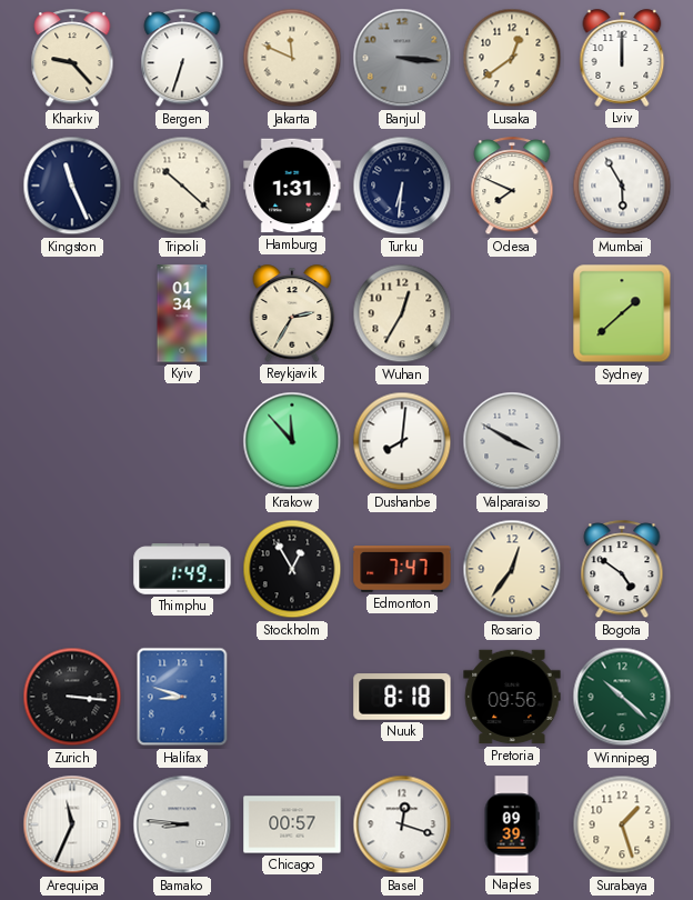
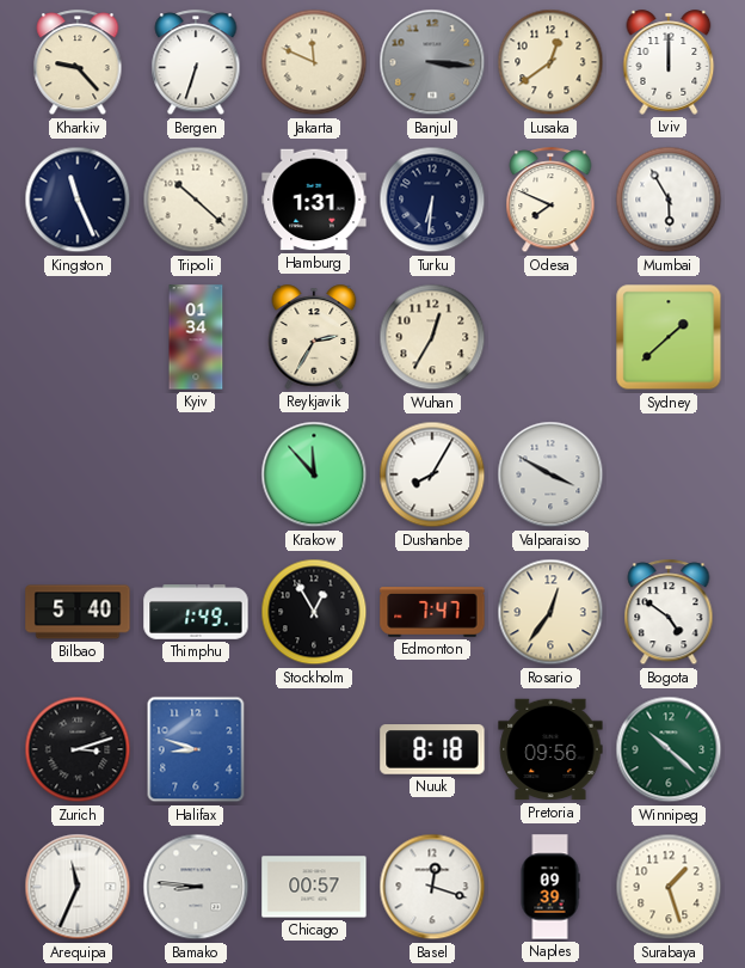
Dushanbe: 8:01 -> 8:05 (432, 474)
Bilbao: none -> 5:40 (78, 612)
Zurich: 3:16 -> 3:12 (78, 749)
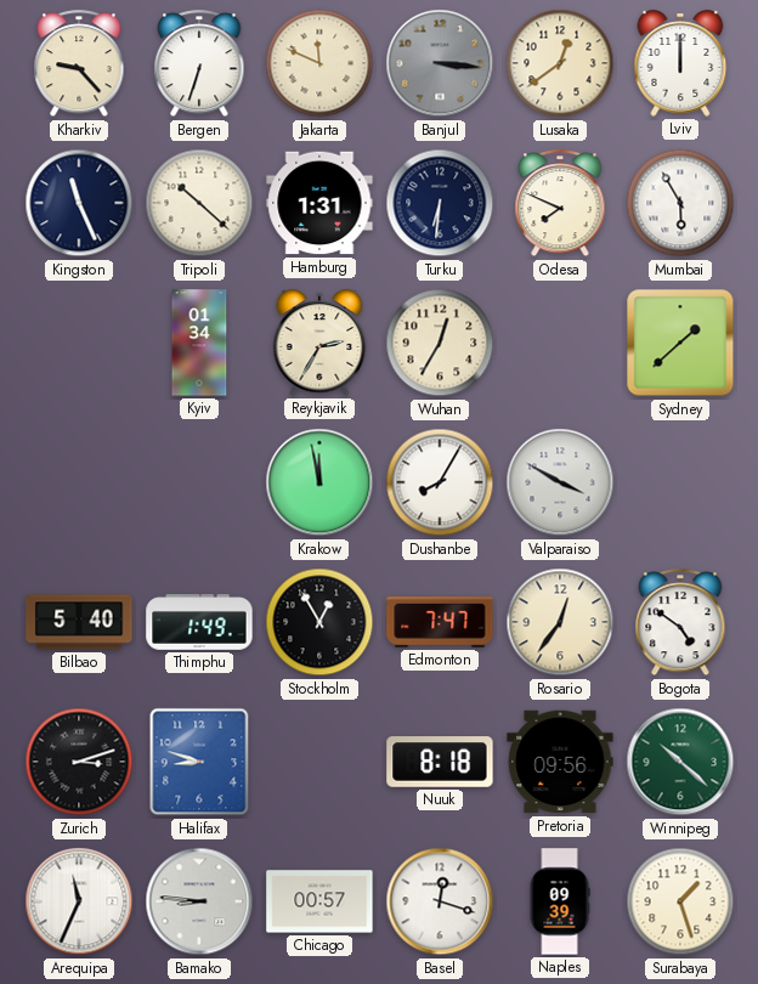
Krakow: 11:53 -> 11:58 (319, 482)
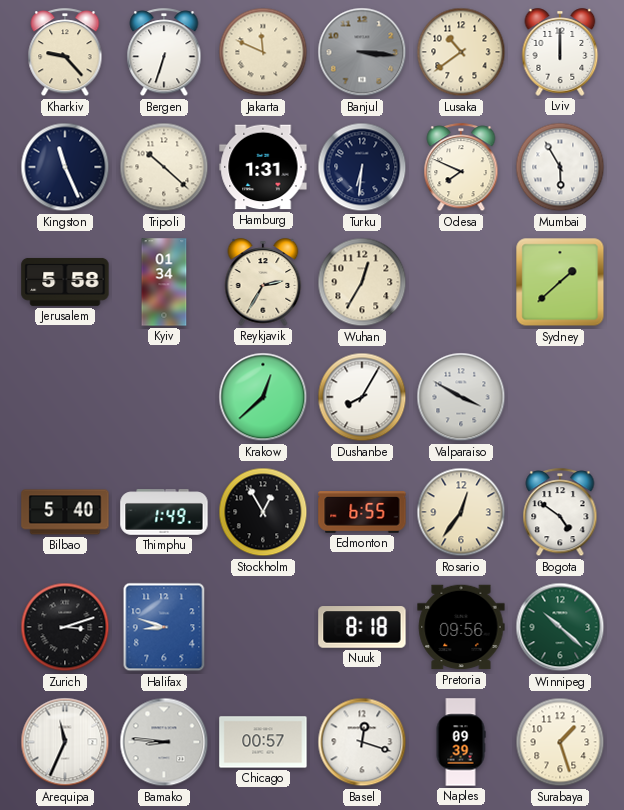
Lusaka: 12:39 -> 10:39 (461, 52)
Jerusalem: none -> 5:58 (65, 282)
Krakow: 11:58 -> 12:38 (263, 397)
Edmonton: 7:47 -> 6:55 (362, 512)
